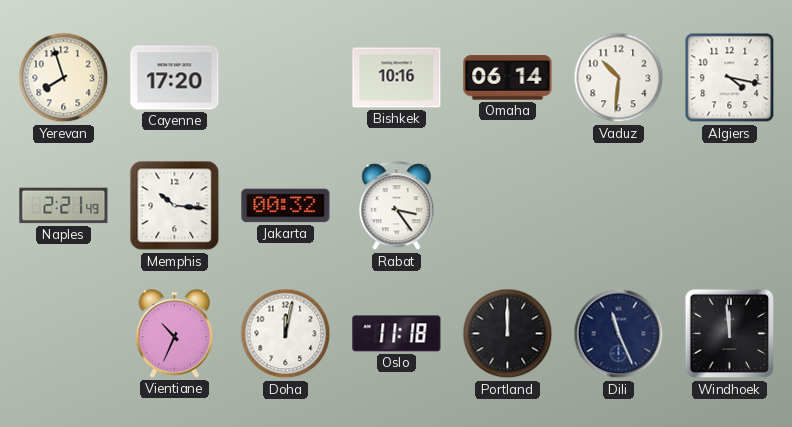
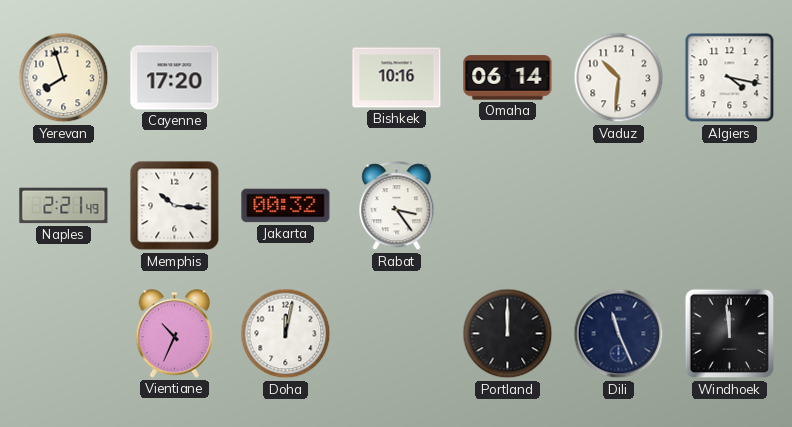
Oslo: 11:18 -> none (397, 334)
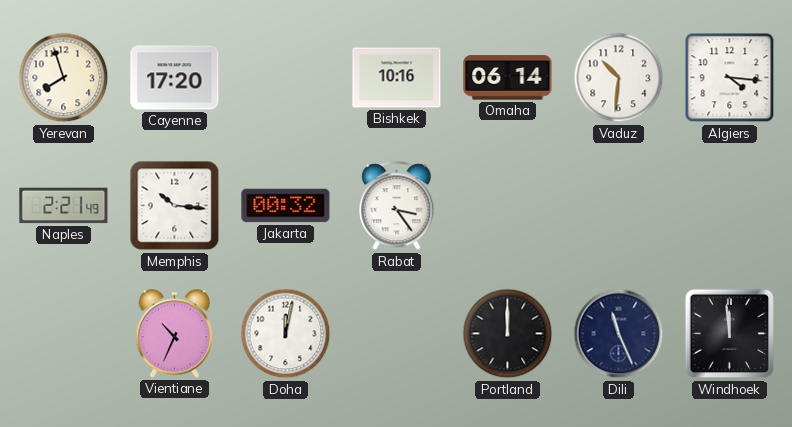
Algiers: 4:17 -> 4:16 (730, 78)
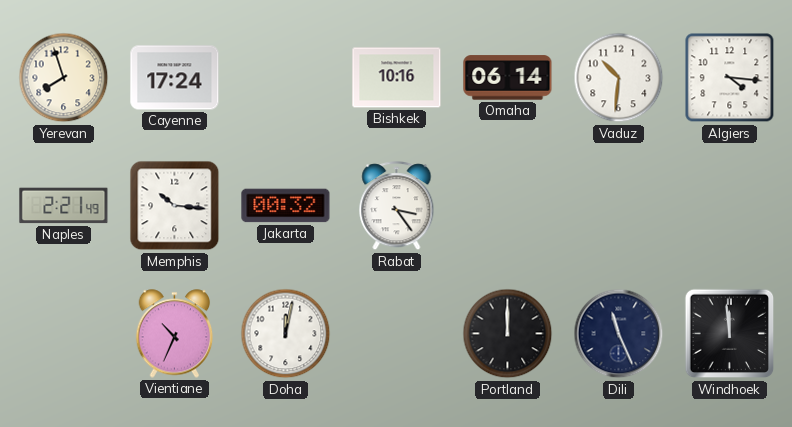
Cayenne: 17:20 -> 17:24 (175, 78)
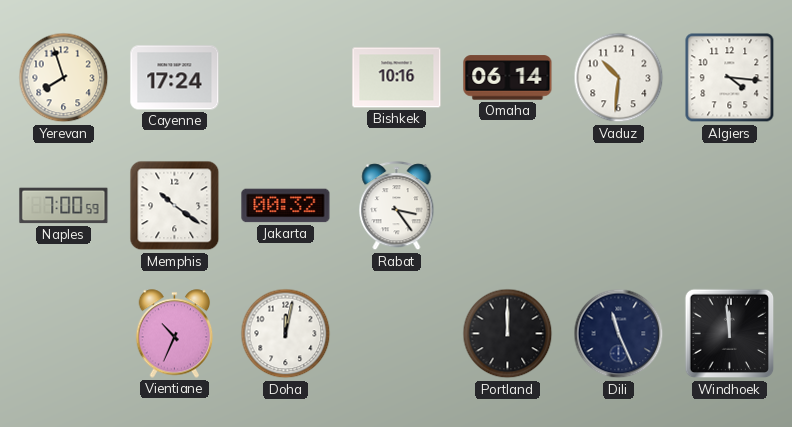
Naples: 2:21 -> 7:00 (64, 206)
Memphis: 10:16 -> 10:21 (175, 206)
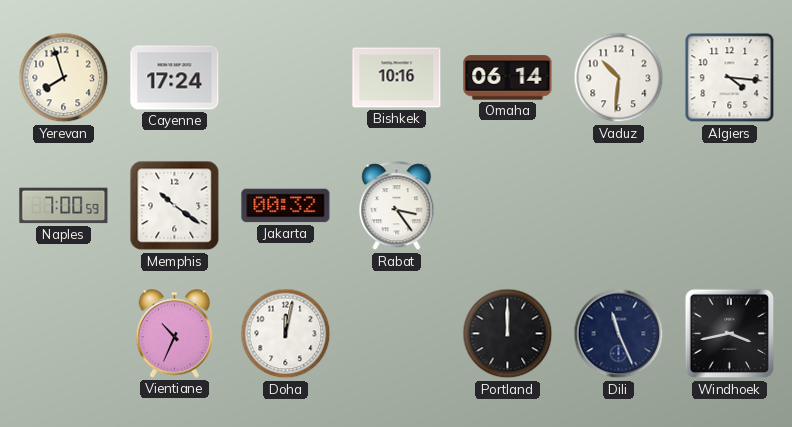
Windhoek: 11:59 -> 3:43 (730, 334)
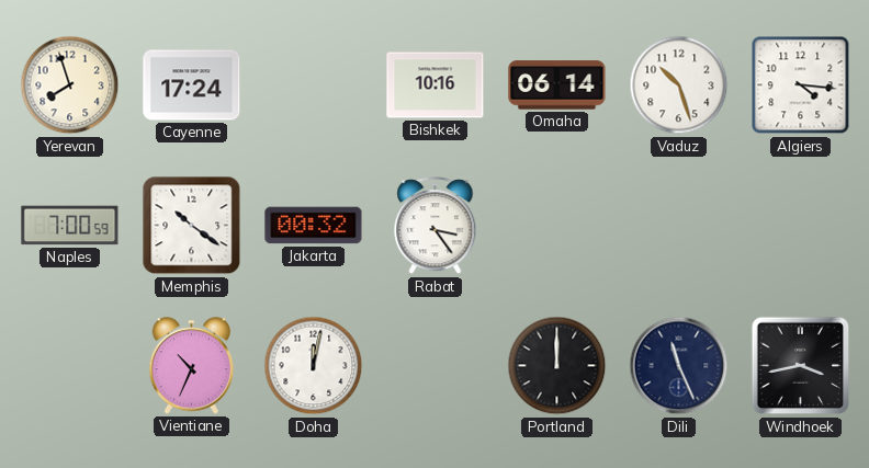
Vaduz: 10:31 -> 10:27 (679, 85)
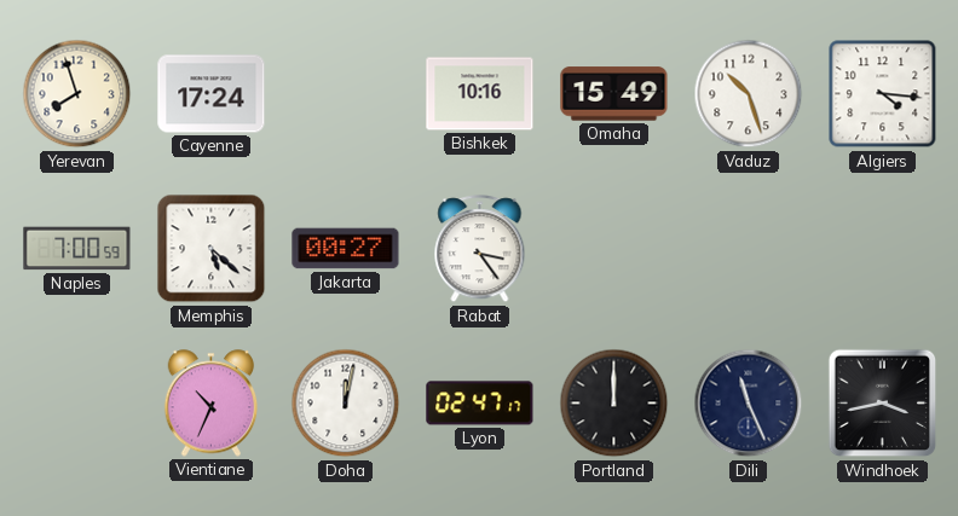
Omaha: 06:14 -> 15:49 (614, 94)
Memphis: 10:21 -> 5:22 (212, 249)
Jakarta: 00:32 -> 00:27 (346, 249)
Lyon: none -> 02:47 (480, 404)
